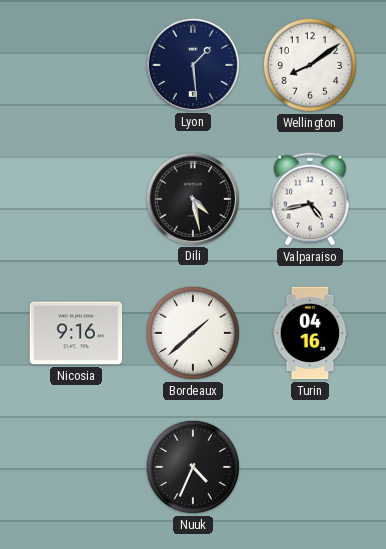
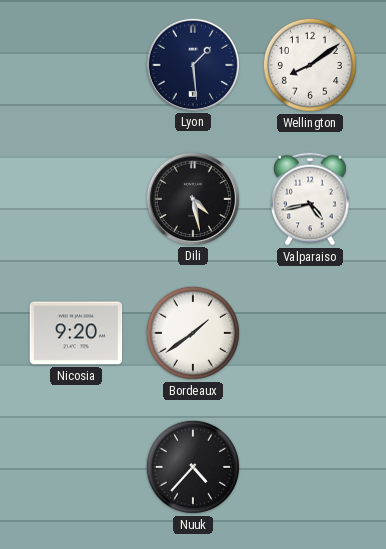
Nicosia: 9:16 -> 9:20 (76, 333)
Bordeaux: 1:38 -> 1:39 (193, 333)
Turin: 04:16 -> none (310, 333)
Nuuk: 4:34 -> 4:37 (193, 467)
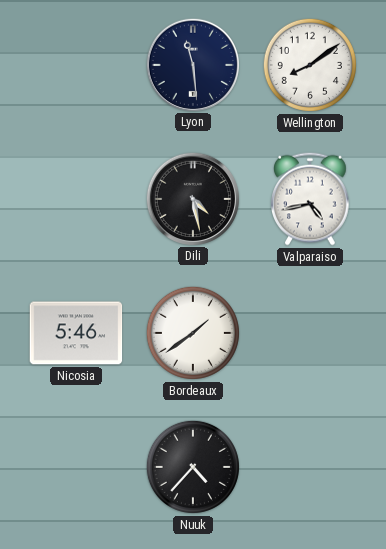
Lyon: 1:29 -> 11:29 (192, 64)
Nicosia: 9:20 -> 5:46 (76, 333)
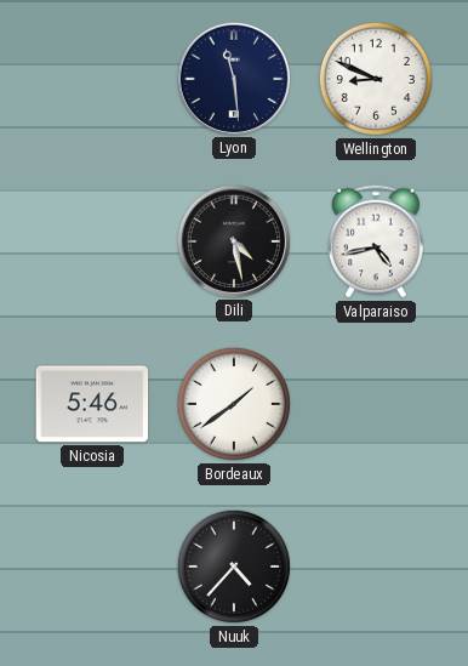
Wellington: 8:09 -> 8:49 (376, 79)
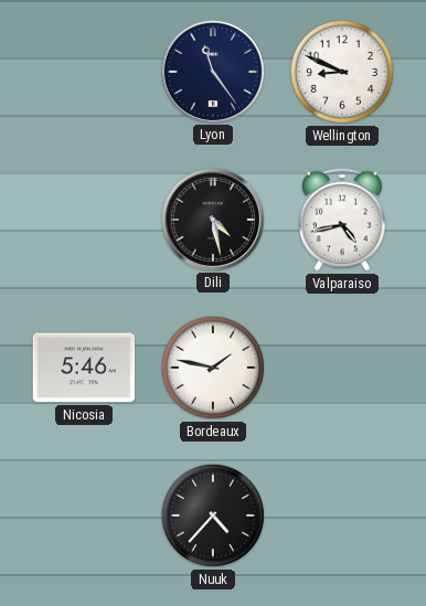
Lyon: 11:29 -> 11:24 (212, 71)
Bordeaux: 1:39 -> 1:47 (213, 368)
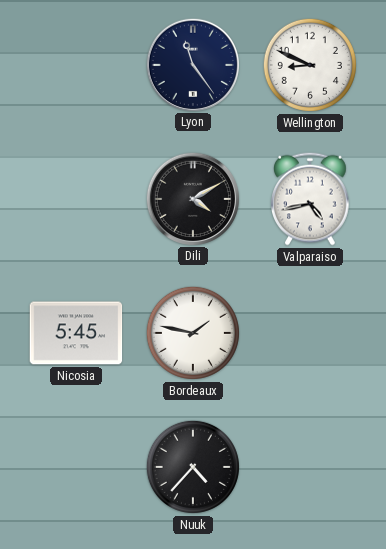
Dili: 4:28 -> 4:10 (192, 198)
Nicosia: 5:46 -> 5:45 (76, 333)
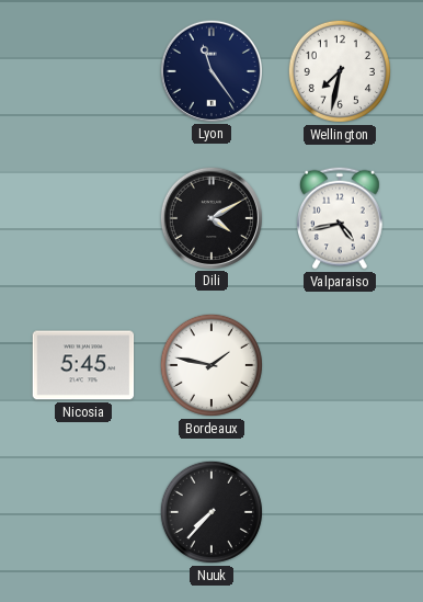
Wellington: 8:49 -> 7:32 (340, 71)
Nuuk: 4:37 -> 7:37 (211, 512)
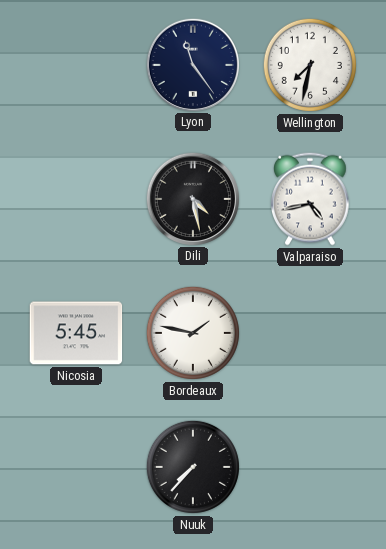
Dili: 4:10 -> 4:28 (192, 198)
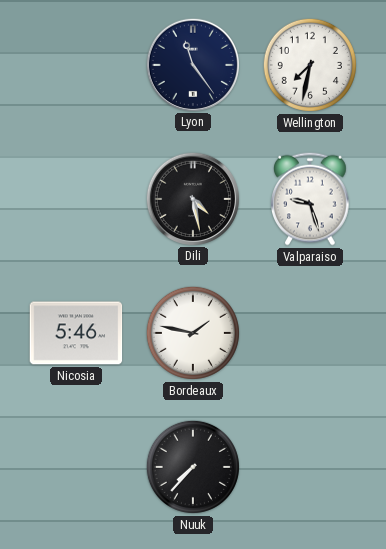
Valparaiso: 4:43 -> 9:27 (311, 199)
Nicosia: 5:45 -> 5:46 (76, 333)
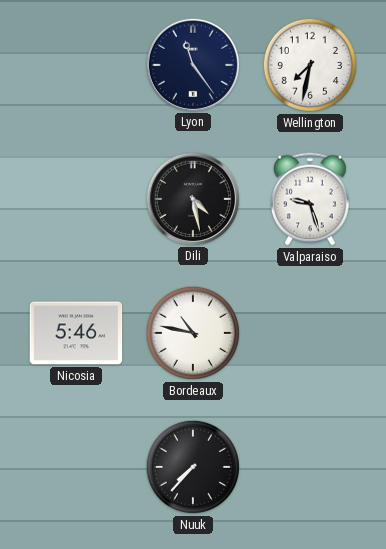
Bordeaux: 1:47 -> 10:47 (193, 333)
